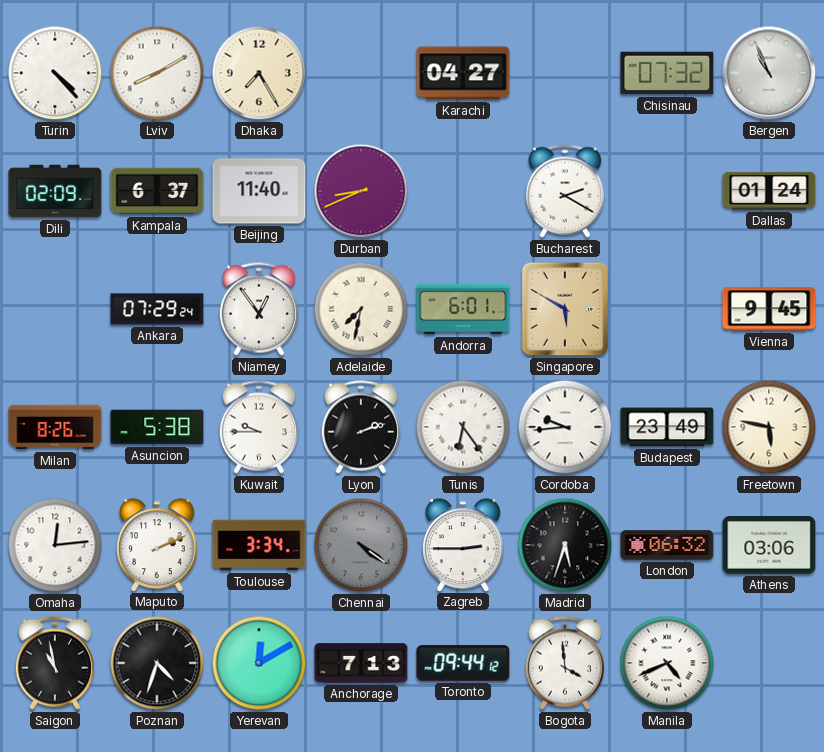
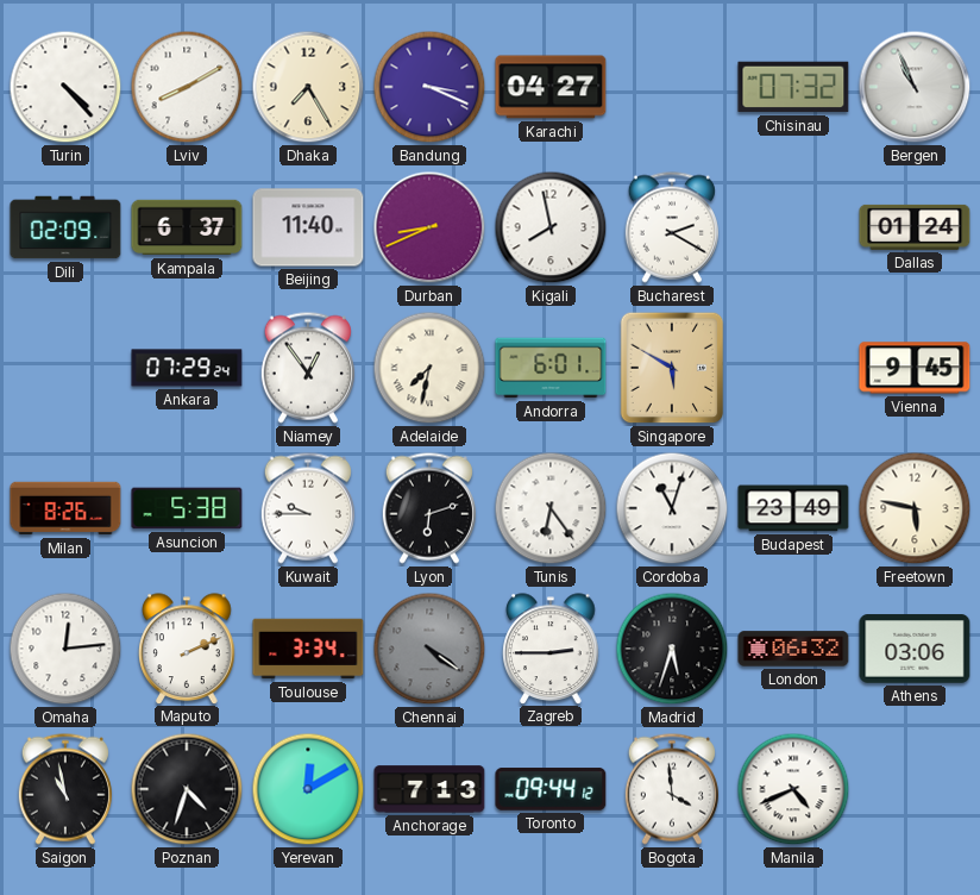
Bandung: none -> 3:19 (429, 87)
Kigali: none -> 7:58 (551, 227)
Lyon: 2:12 -> 6:12 (429, 508)
Cordoba: 9:44 -> 11:03 (672, 508)
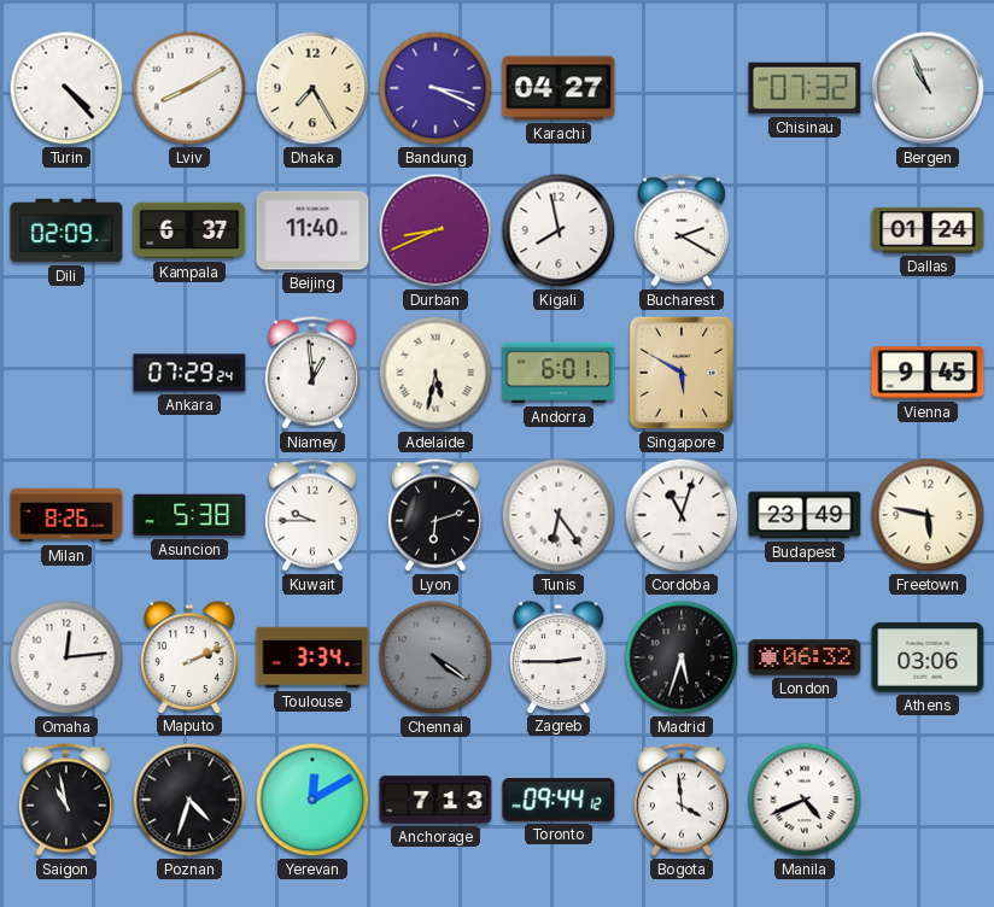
Niamey: 12:54 -> 12:59 (312, 373)
Adelaide: 7:32 -> 5:32 (435, 373)
